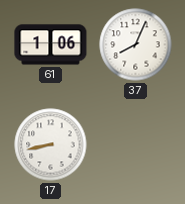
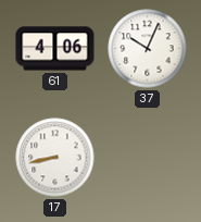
61: 1:06 -> 4:06 (55, 49)
37: 8:04 -> 10:04 (148, 49)
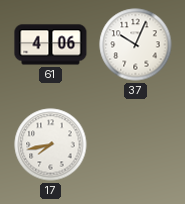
17: 8:43 -> 7:43 (51, 145)
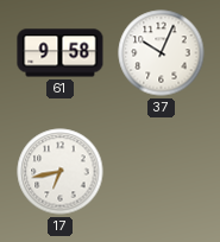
61: 4:06 -> 9:58 (61, 53)
17: 7:43 -> 6:43 (61, 172)
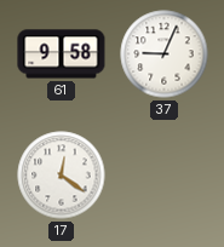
37: 10:04 -> 9:04 (165, 54)
17: 6:43 -> 12:21 (62, 176)
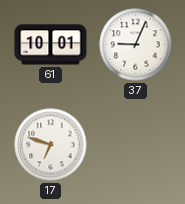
61: 9:58 -> 10:01 (51, 45)
17: 12:21 -> 6:48 (51, 145)
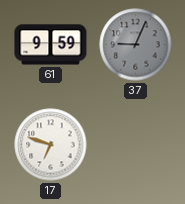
61: 10:01 -> 9:59 (51, 45)
37 dial: white -> grey (136, 45)
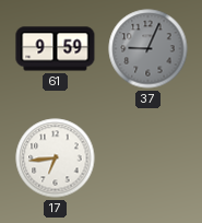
17: 6:48 -> 6:44 (56, 159)
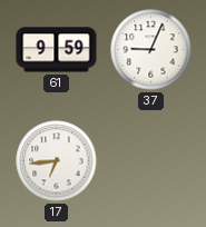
37 dial: grey -> white (151, 50)
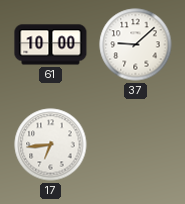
61: 9:59 -> 10:00 (51, 45)
37: 9:04 -> 9:08 (136, 45)
